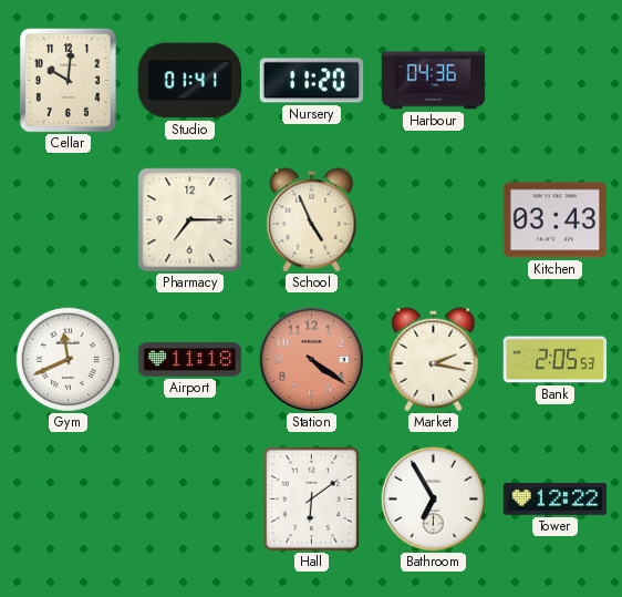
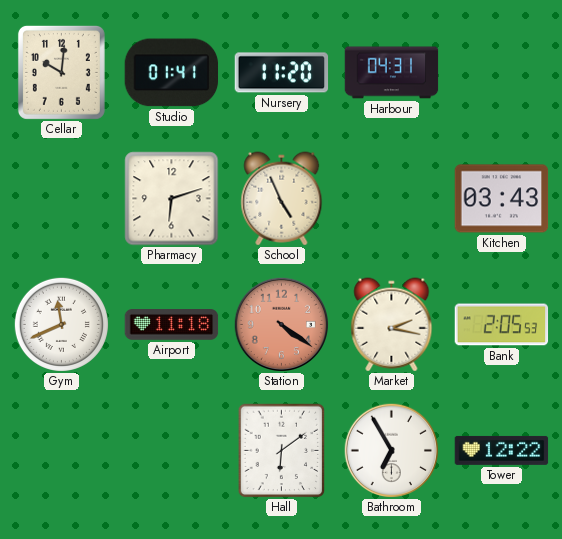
Harbour: 04:36 -> 04:31 (392, 73)
Pharmacy: 7:15 -> 6:12 (172, 199)
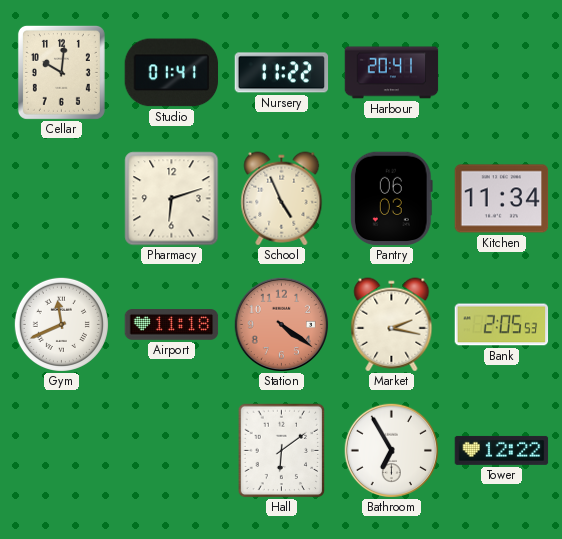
Nursery: 11:20 -> 11:22 (282, 73)
Harbour: 04:31 -> 20:41 (392, 73)
Pantry: none -> 06:03 (391, 199)
Kitchen: 03:43 -> 11:34 (502, 199)
